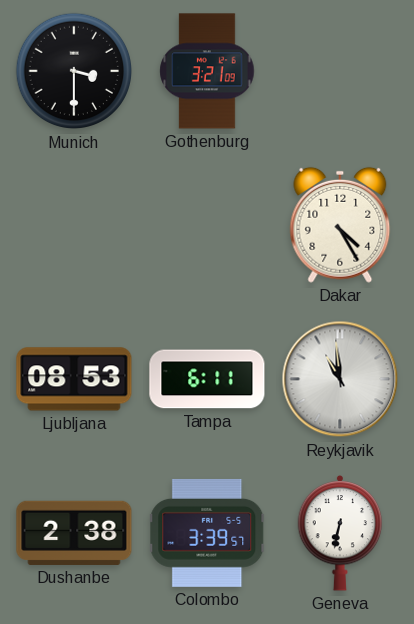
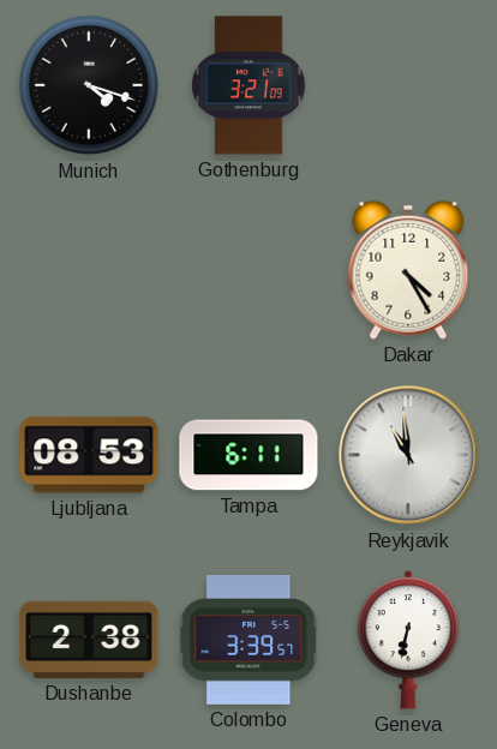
Munich: 3:30 -> 4:18 (89, 85)
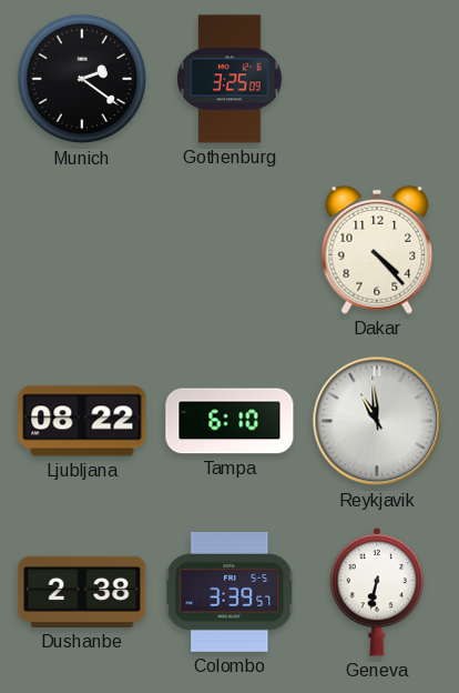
Munich: 4:18 -> 2:21 (82, 79)
Gothenburg: 3:21 -> 3:25 (229, 79)
Dakar: 4:25 -> 4:23 (377, 250)
Ljubljana: 08:53 -> 08:22 (82, 421)
Tampa: 6:11 -> 6:10 (229, 421)
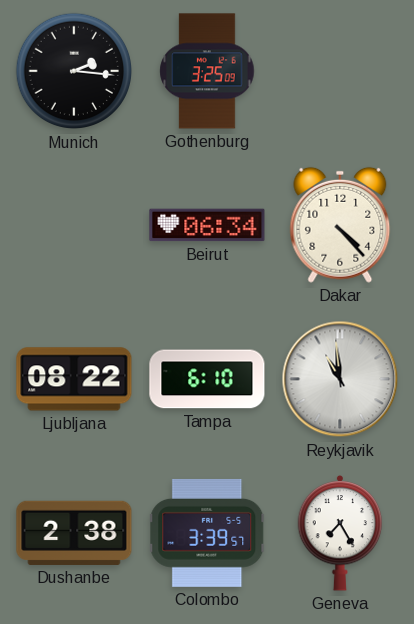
Munich: 2:21 -> 2:16 (74, 71)
Beirut: none -> 06:34 (207, 225)
Geneva: 6:32 -> 7:25 (340, 533)
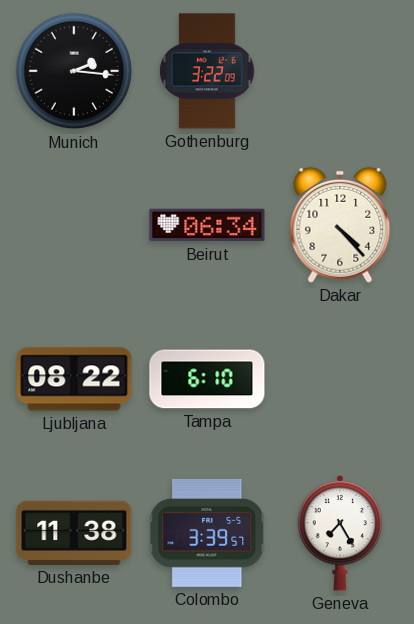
Gothenburg: 3:25 -> 3:22 (207, 71)
Reykjavik: 10:59 -> none (340, 379)
Dushanbe: 2:38 -> 11:38 (74, 533)
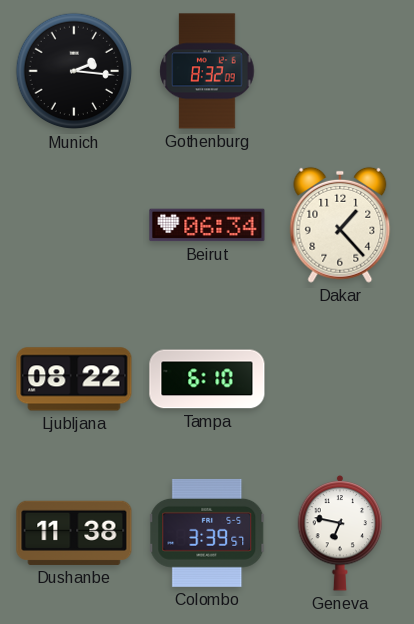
Gothenburg: 3:22 -> 8:32 (207, 71)
Dakar: 4:23 -> 1:23 (340, 225)
Geneva: 7:25 -> 6:47 (340, 533)
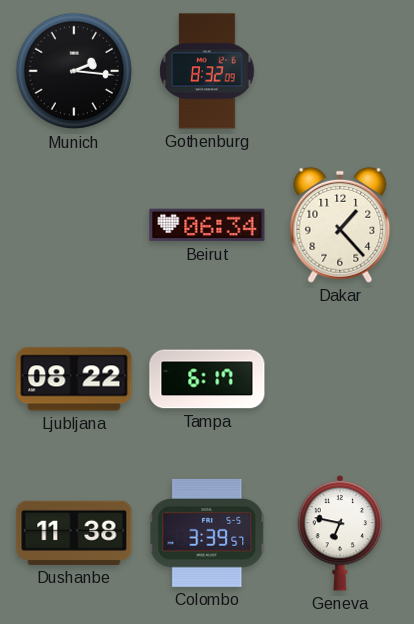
Tampa: 6:10 -> 6:17 (207, 379)
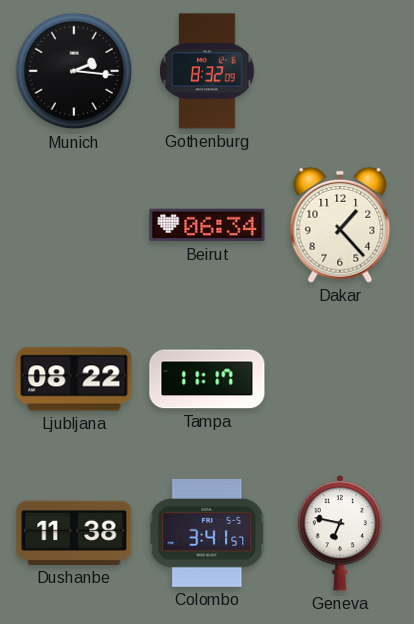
Tampa: 6:17 -> 11:17 (207, 379)
Colombo: 3:39 -> 3:41 (208, 533)
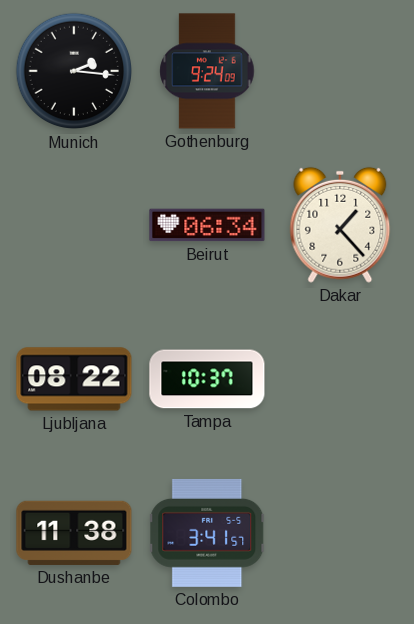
Gothenburg: 8:32 -> 9:24 (207, 71)
Tampa: 11:17 -> 10:37 (207, 379)
Geneva: 6:47 -> none (340, 533)
